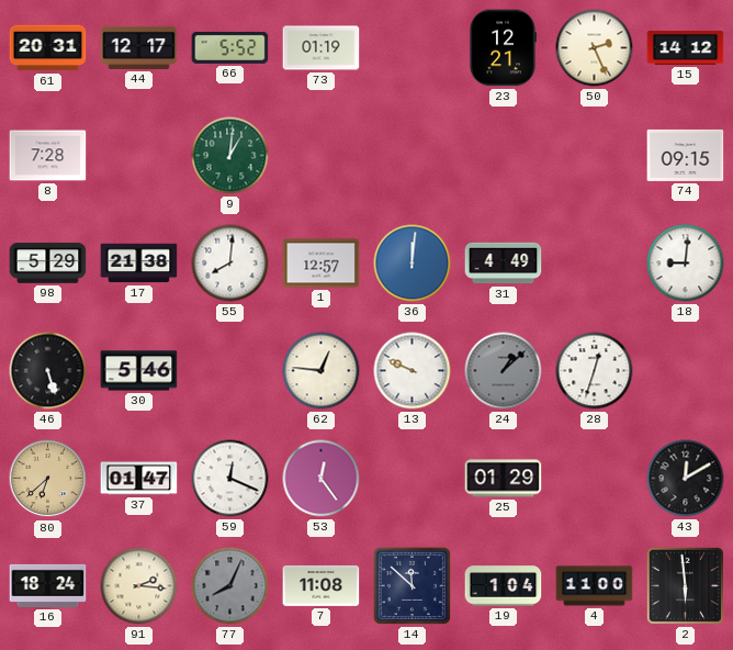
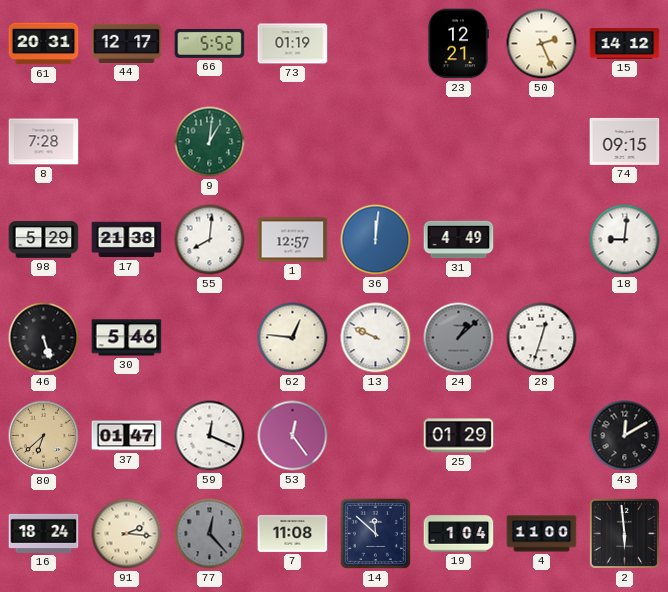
77: 8:04 -> 12:23 (210, 534)
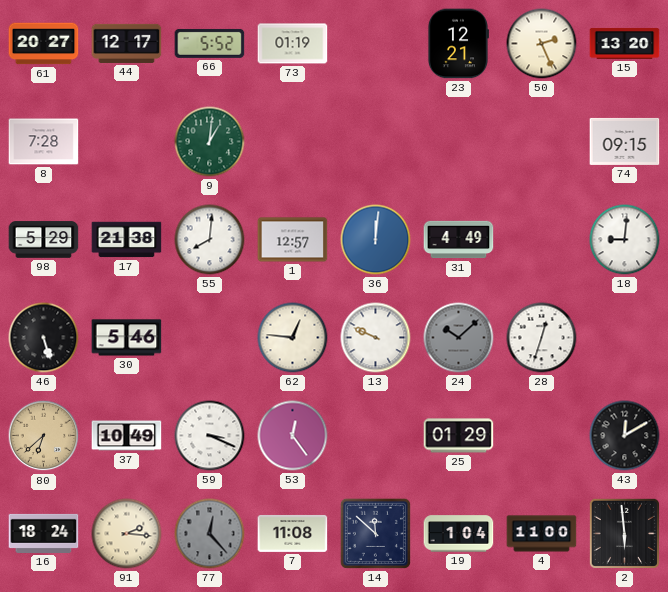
61: 20:31 -> 20:27 (44, 44)
15: 14:12 -> 13:20 (625, 43)
24: 1:08 -> 10:08 (459, 338)
37: 01:47 -> 10:49 (127, 436)
59: 12:19 -> 3:19 (210, 436)
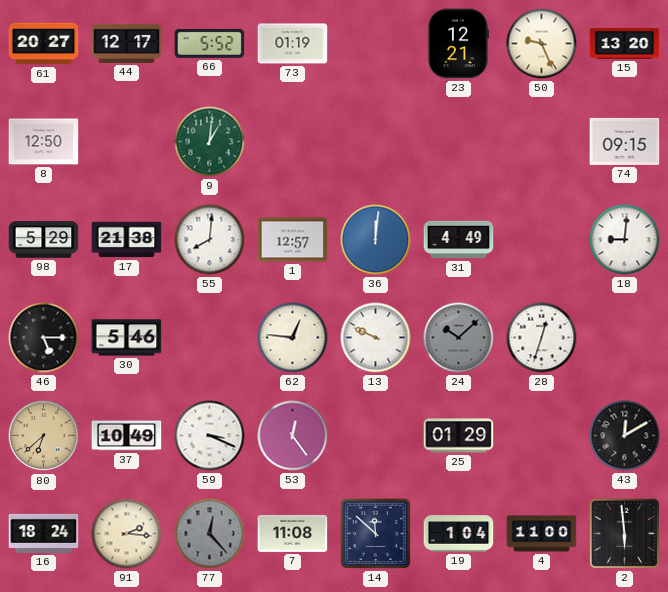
50: 2:26 -> 9:26 (542, 44)
8: 7:28 -> 12:50 (44, 142)
46: 5:27 -> 5:15 (44, 338)
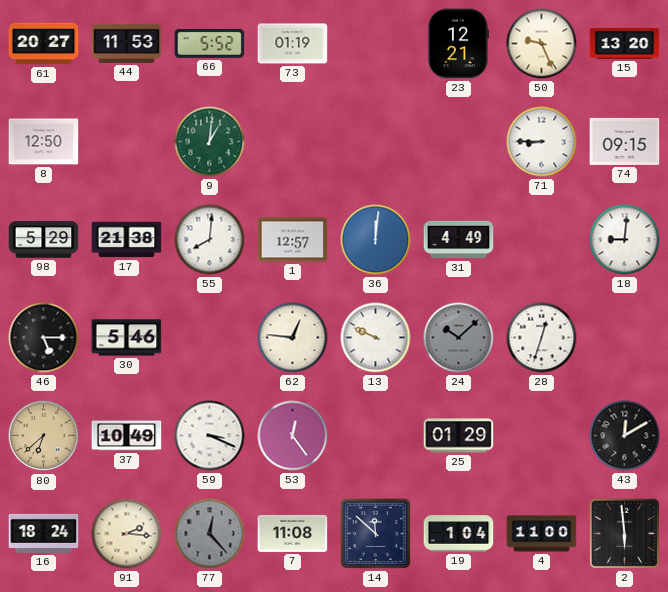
44: 12:17 -> 11:53 (127, 43)
71: none -> 8:45 (542, 142)
